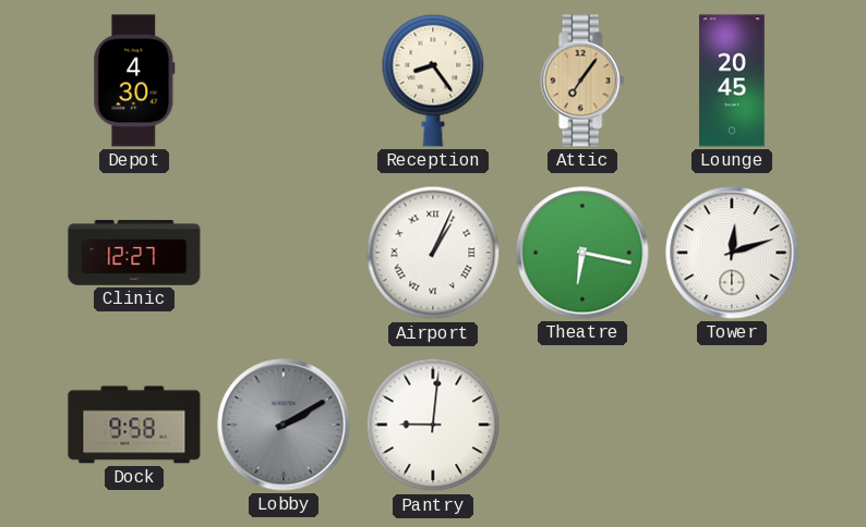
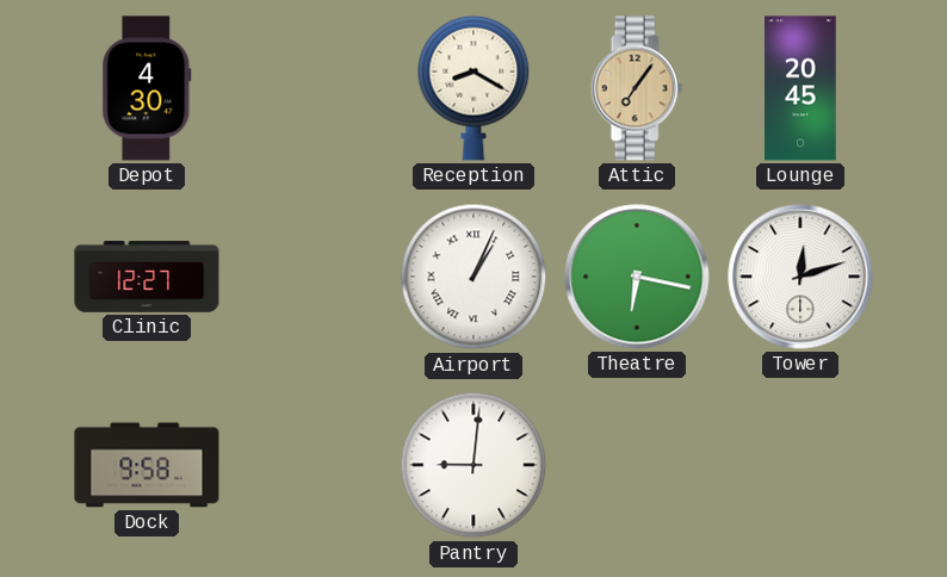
Reception: 8:24 -> 8:20 (473, 88)
Lobby: 2:10 -> none (284, 425)
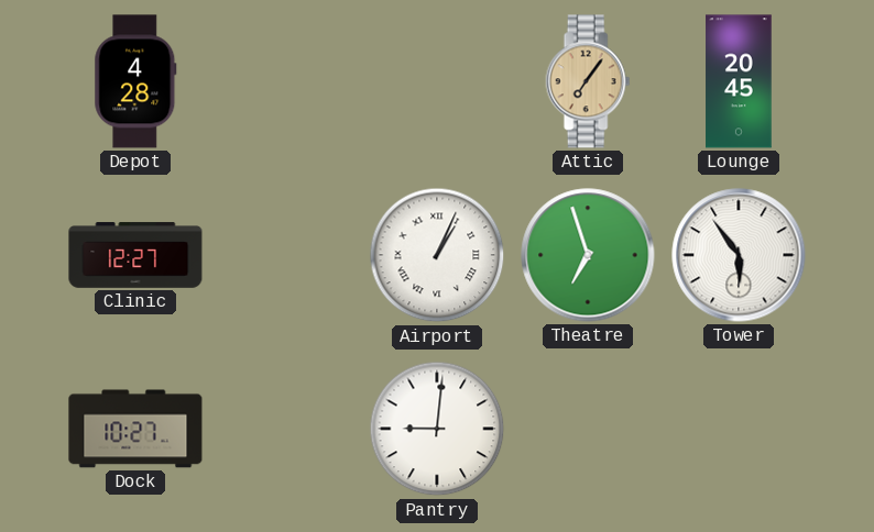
Depot: 4:30 -> 4:28 (135, 81)
Reception: 8:20 -> none (473, 88)
Theatre: 6:17 -> 6:57 (588, 255)
Tower: 12:12 -> 5:54 (739, 255)
Dock: 9:58 -> 10:27 (135, 429)
